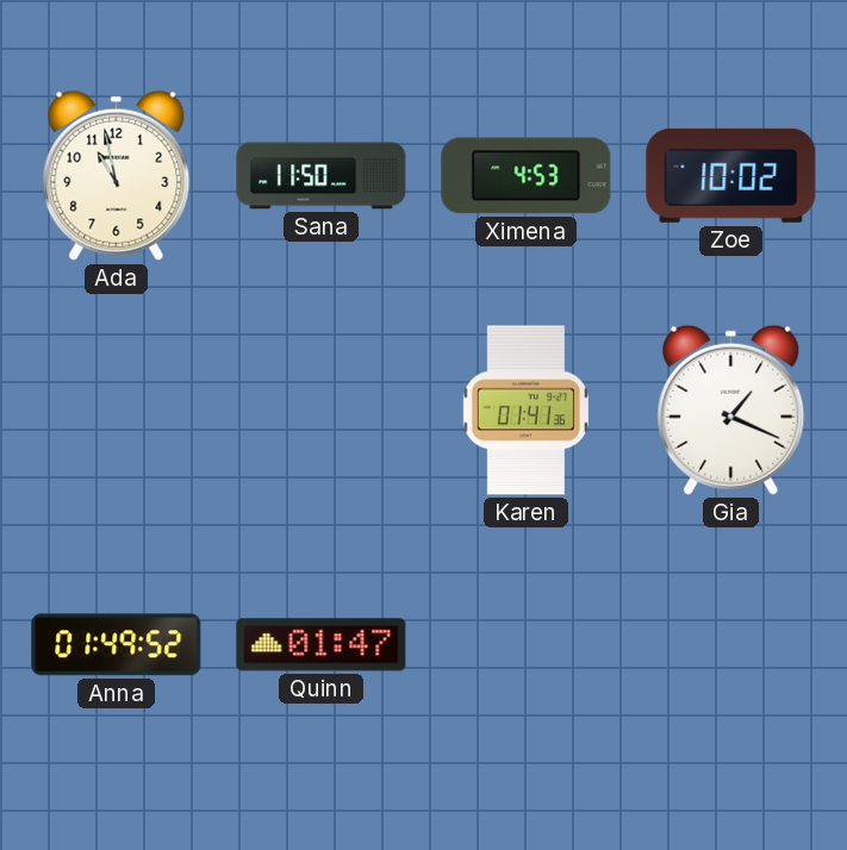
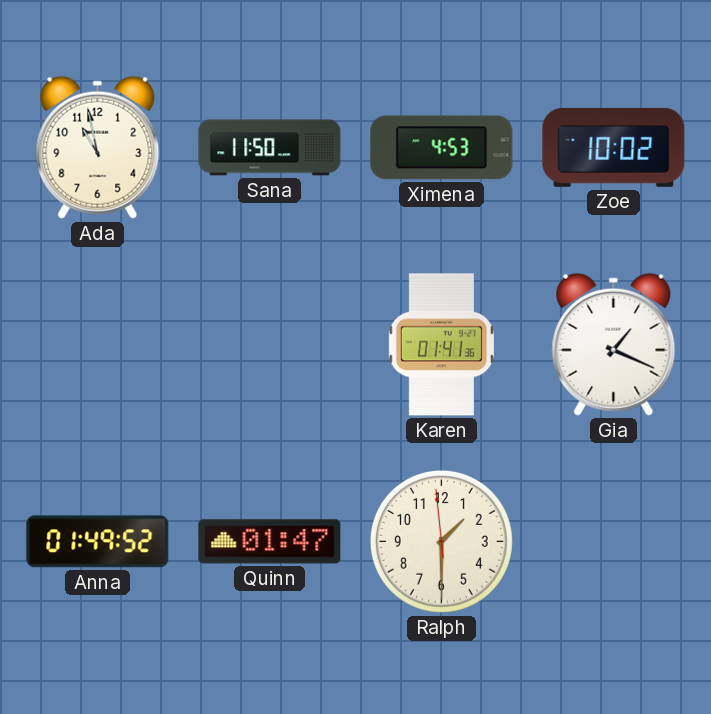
Ralph: none -> 1:29 (441, 541)
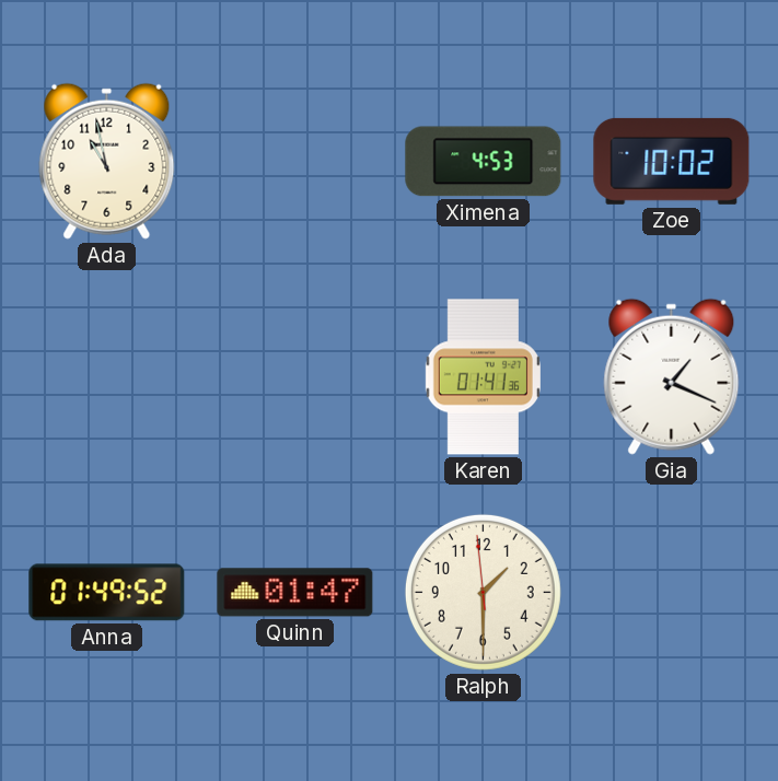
Sana: 11:50 -> none (270, 148)
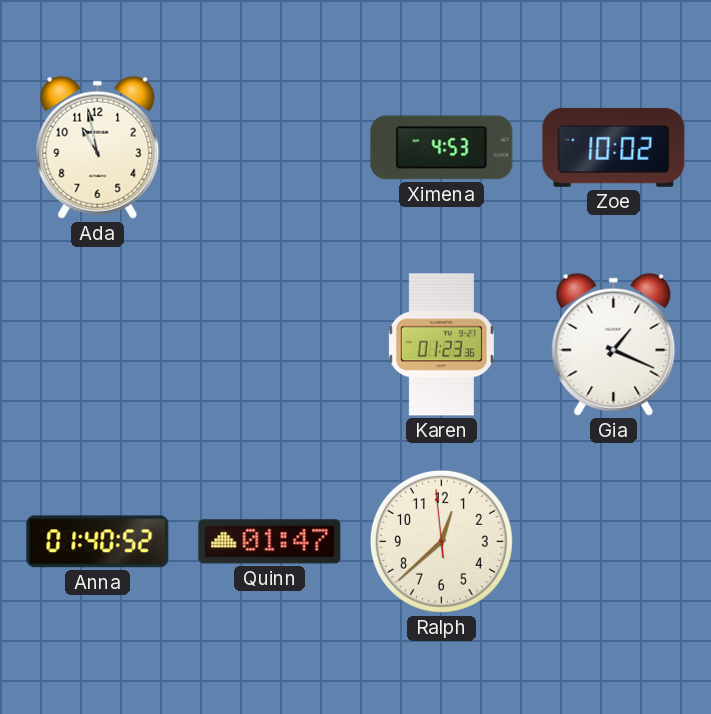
Karen: 01:41 -> 01:23 (441, 345)
Anna: 01:49 -> 01:40 (98, 542)
Ralph: 1:29 -> 12:37 (441, 541)
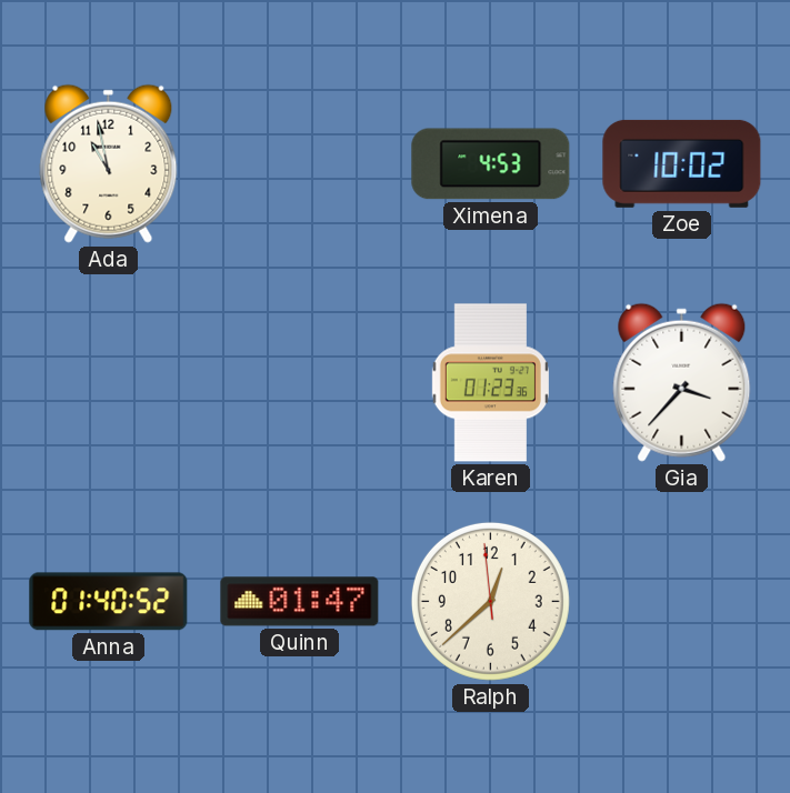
Gia: 1:19 -> 3:37 (682, 382)
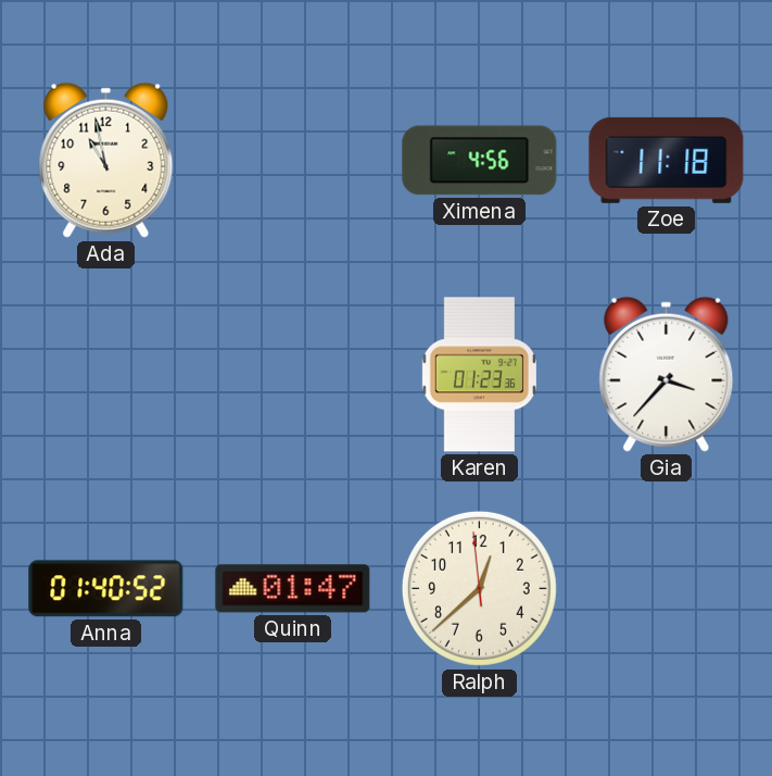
Ximena: 4:53 -> 4:56 (480, 161)
Zoe: 10:02 -> 11:18 (667, 160)
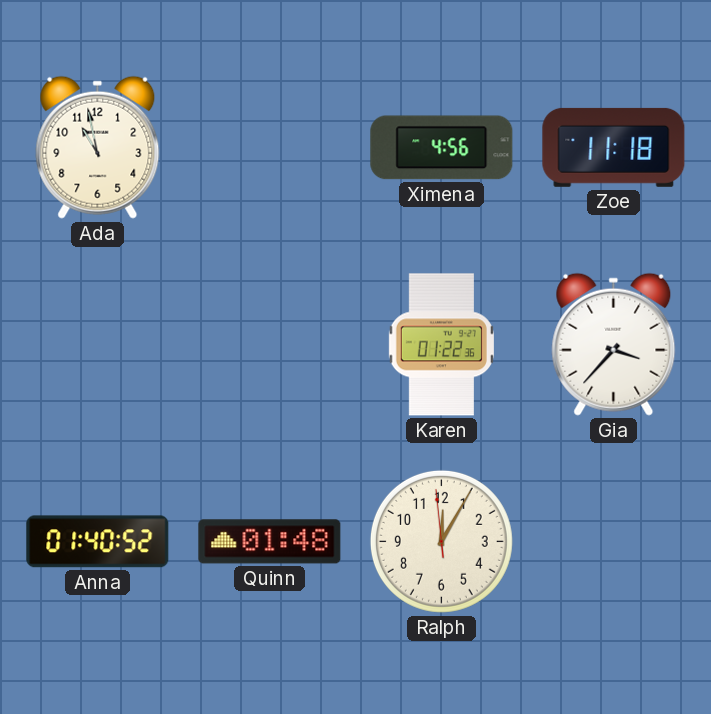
Karen: 01:23 -> 01:22 (441, 345)
Quinn: 01:47 -> 01:48 (270, 542)
Ralph: 12:37 -> 12:04 (441, 541)
